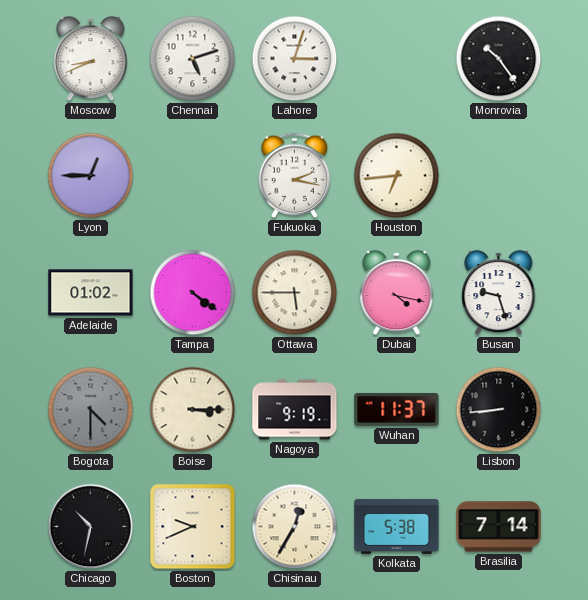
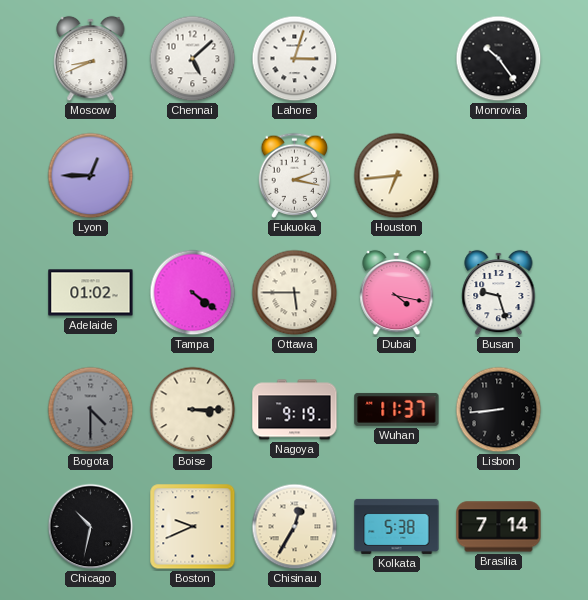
Chennai: 5:12 -> 5:08 (193, 59)
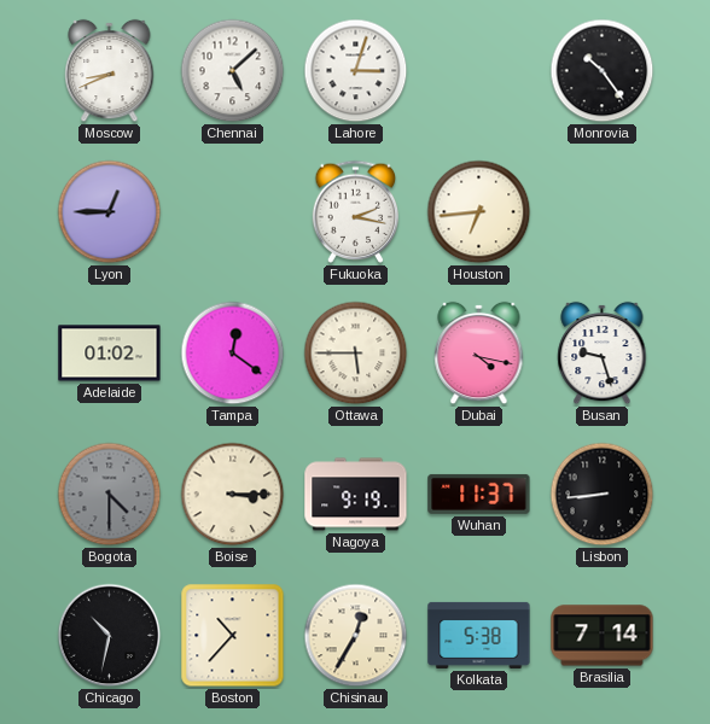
Tampa: 4:21 -> 12:21 (233, 354)
Boston: 9:41 -> 10:37 (233, 636)
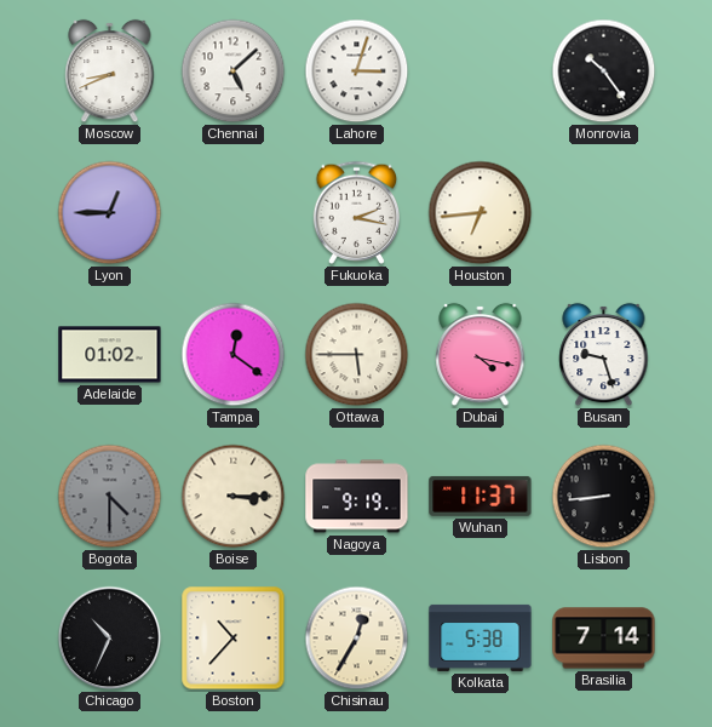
Chicago: 10:32 -> 10:34 (110, 639)
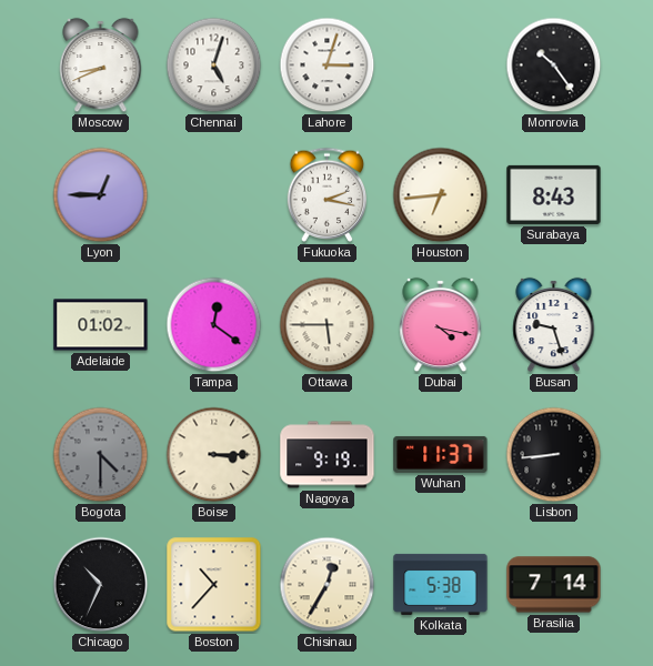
Chennai: 5:08 -> 5:03 (214, 65)
Surabaya: none -> 8:43 (554, 194)
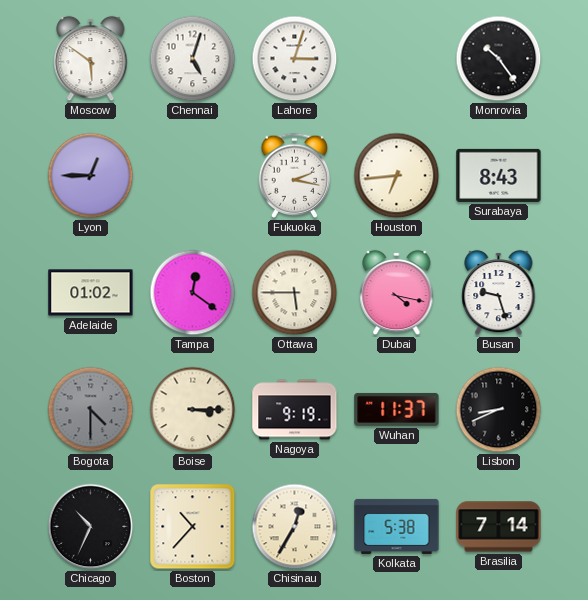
Moscow: 8:41 -> 5:51 (91, 59)
Lisbon: 8:44 -> 8:41 (499, 410)
